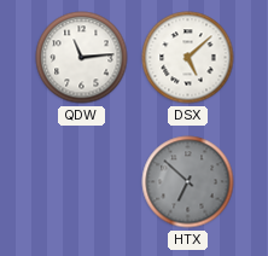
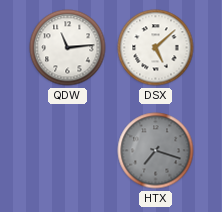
HTX: 6:52 -> 7:18 (156, 151)
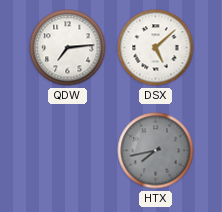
QDW: 11:14 -> 7:14 (68, 48)
HTX: 7:18 -> 7:43 (156, 151)
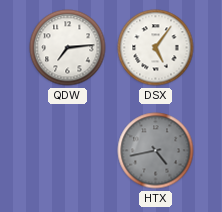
DSX: 5:08 -> 5:06 (156, 48)
HTX: 7:43 -> 4:43 (156, 151)
